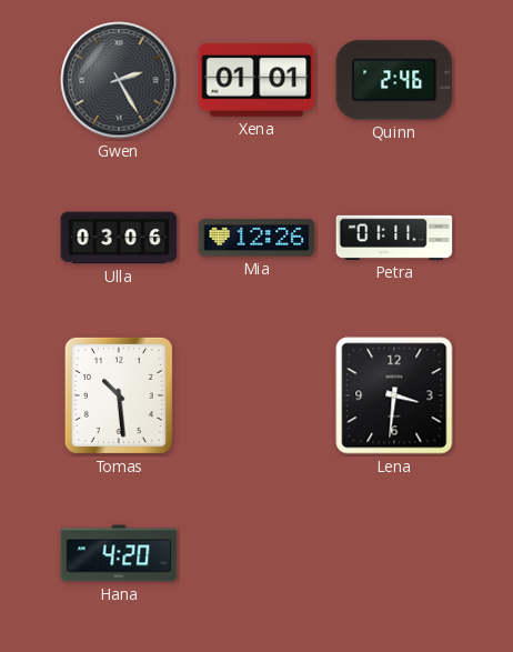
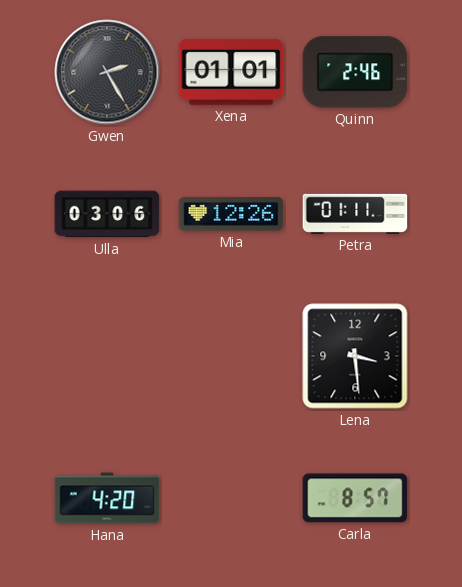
Tomas: 10:29 -> none (119, 395)
Lena: 3:31 -> 3:29 (355, 356)
Carla: none -> 8:57 (355, 498)
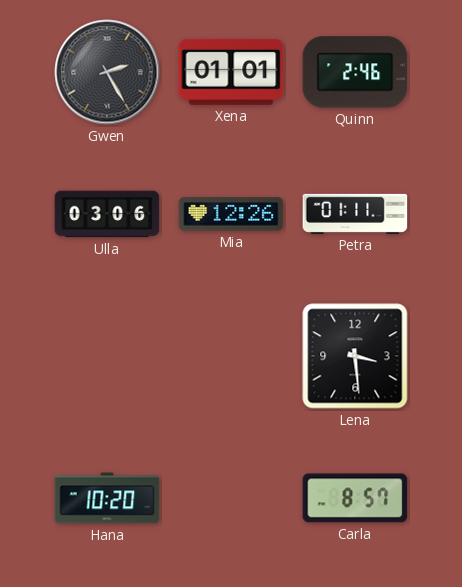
Hana: 4:20 -> 10:20 (107, 498)
